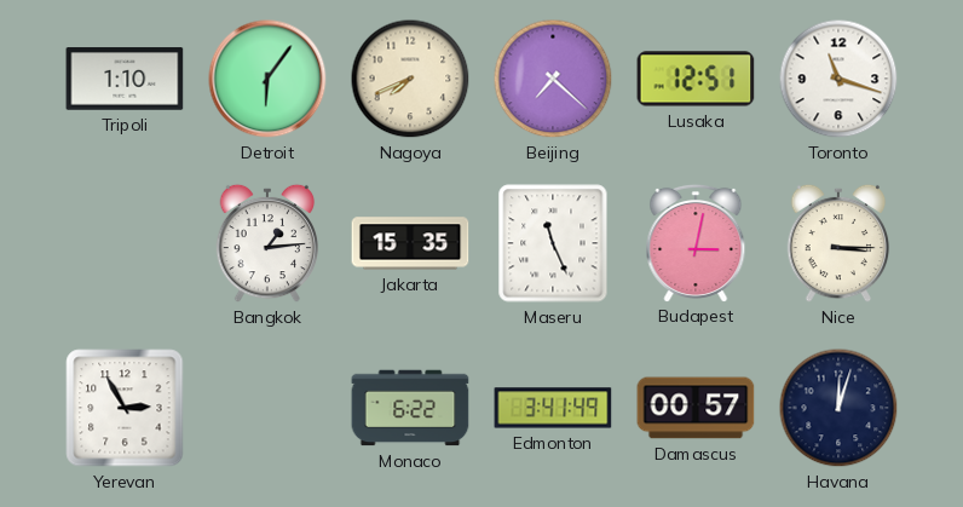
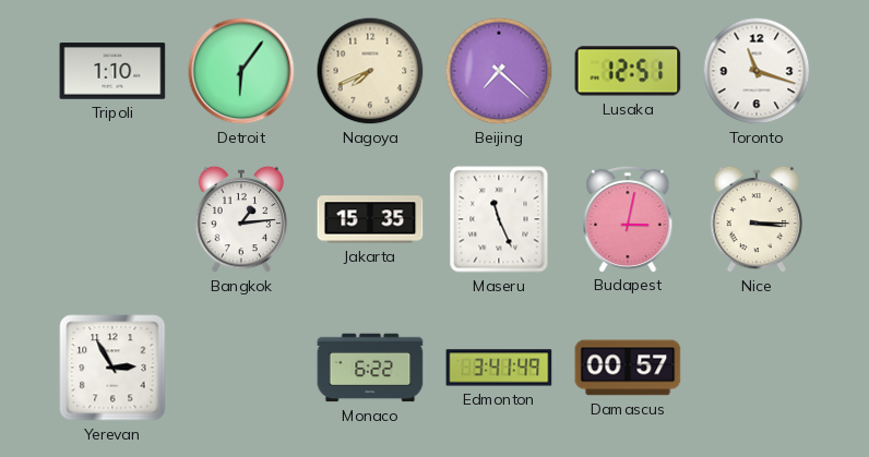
Havana: 12:03 -> none (838, 408)
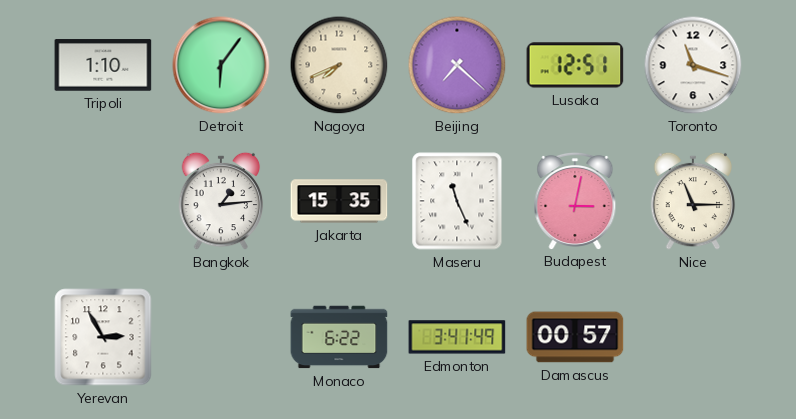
Nice: 3:15 -> 11:15 (693, 201)
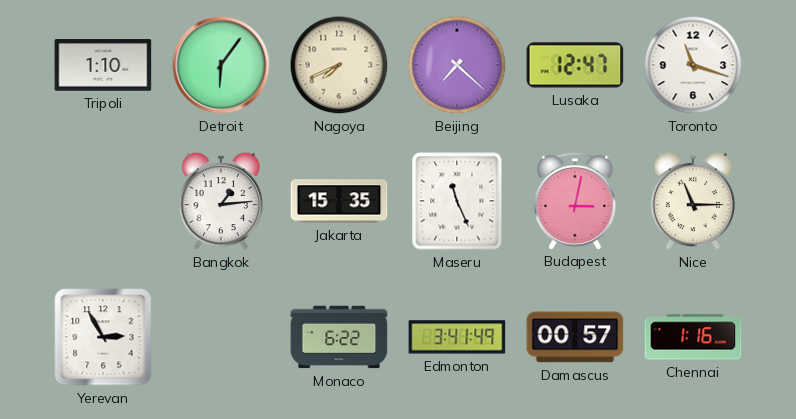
Lusaka: 12:51 -> 12:47 (575, 65)
Chennai: none -> 1:16 (693, 337)
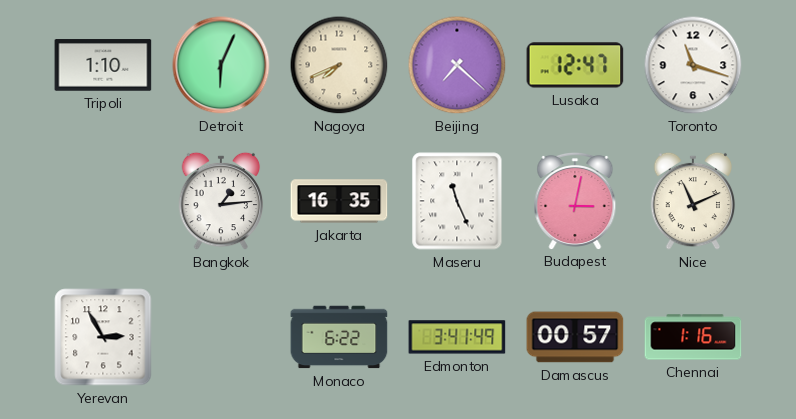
Detroit: 6:06 -> 6:04 (221, 65)
Jakarta: 15:35 -> 16:35 (339, 201)
Nice: 11:15 -> 11:11 (693, 201)
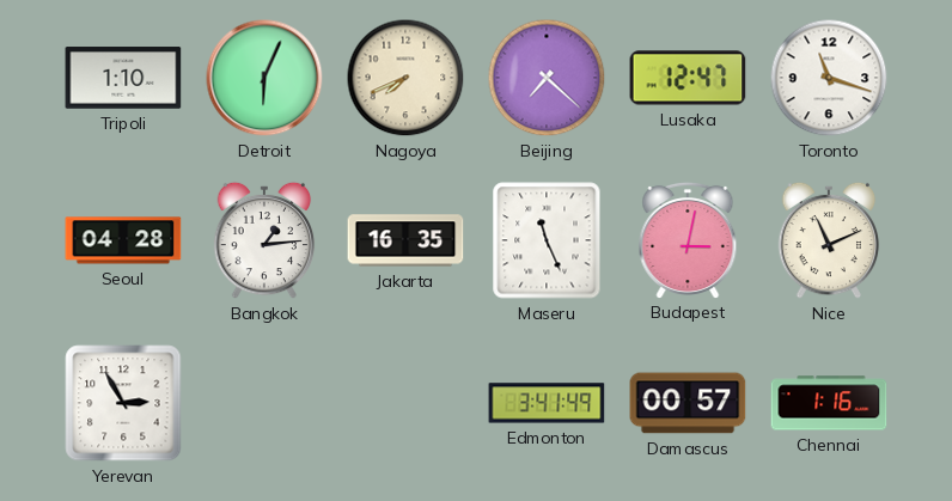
Seoul: none -> 04:28 (123, 240)
Monaco: 6:22 -> none (339, 337)
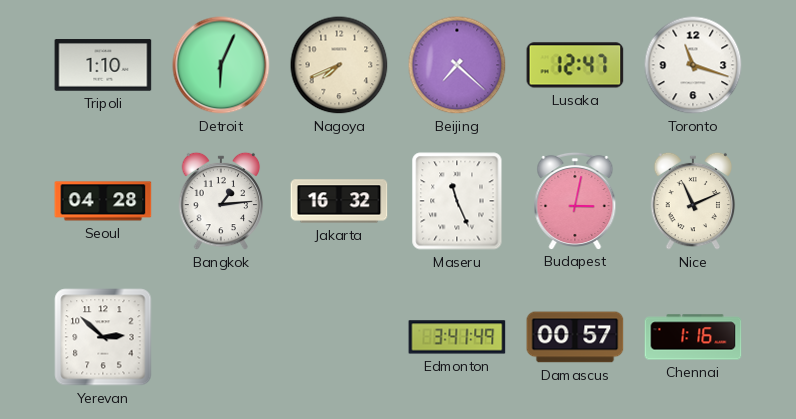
Jakarta: 16:35 -> 16:32 (339, 201)
Yerevan: 2:55 -> 2:52 (103, 337)
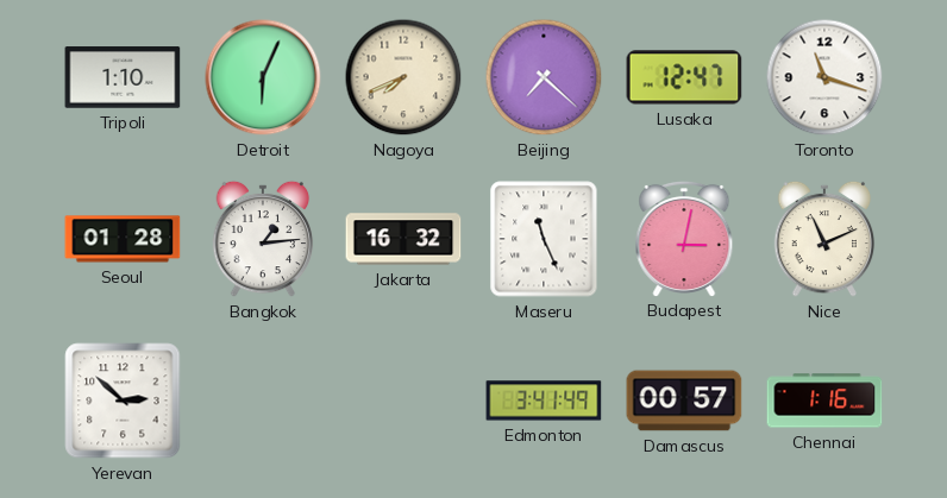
Seoul: 04:28 -> 01:28 (123, 239)
